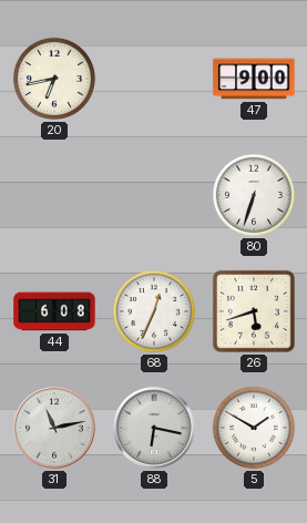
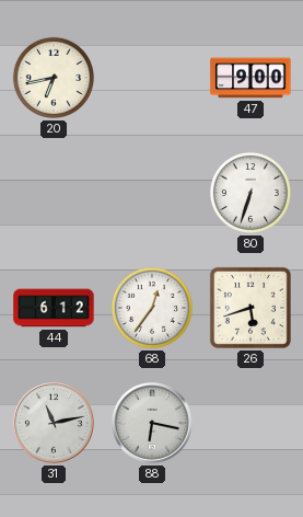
44: 6:08 -> 6:12 (54, 308)
68: 12:34 -> 12:36 (152, 308)
5: 1:50 -> none (254, 428)
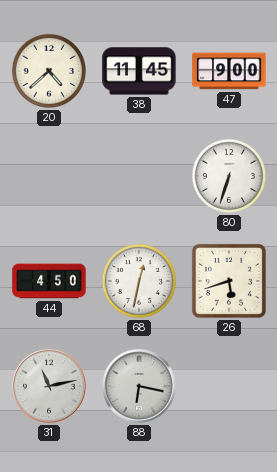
20: 6:43 -> 4:38 (49, 71)
38: none -> 11:45 (139, 71)
44: 6:12 -> 4:50 (49, 281)
68: 12:36 -> 12:32 (139, 281)
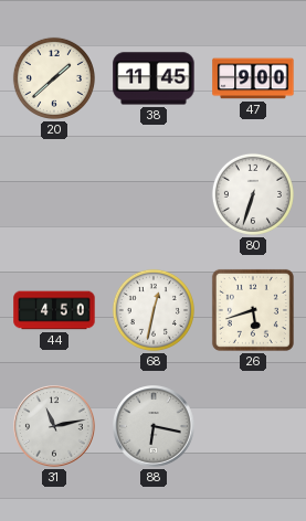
20: 4:38 -> 1:38 (54, 78)
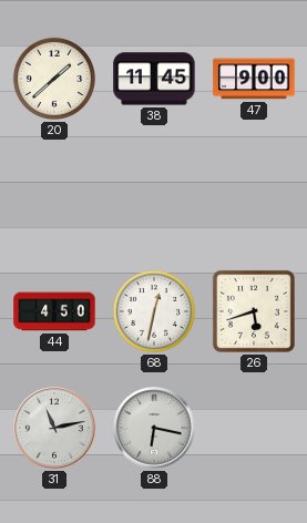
80: 6:33 -> none (253, 194)
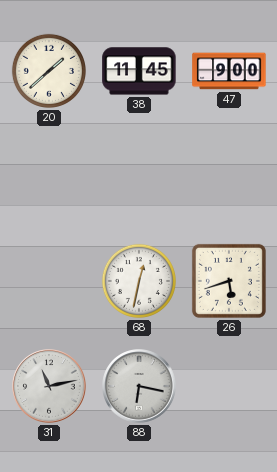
44: 4:50 -> none (54, 311)
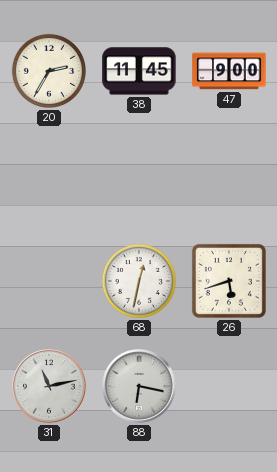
20: 1:38 -> 2:35 (49, 71)
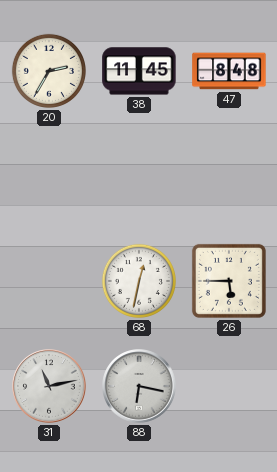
47: 9:00 -> 8:48 (229, 71)
26: 5:42 -> 5:45 (229, 281)
